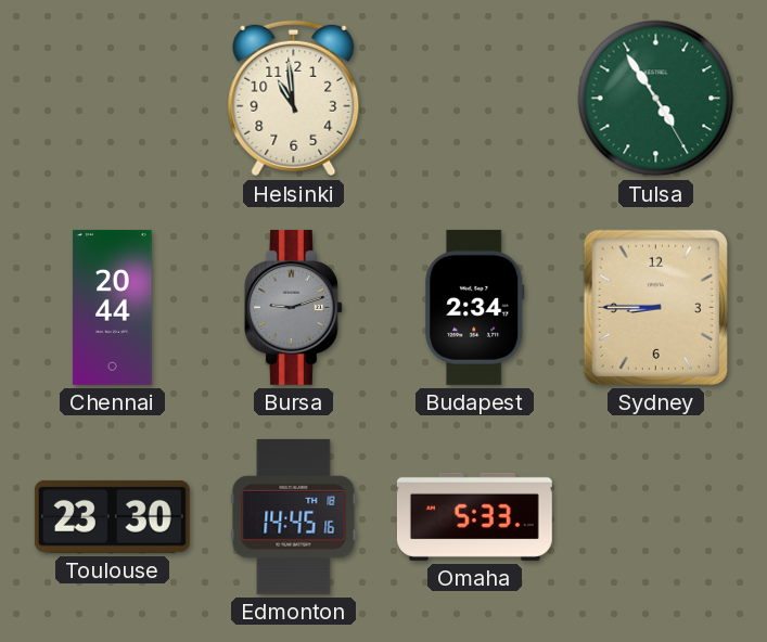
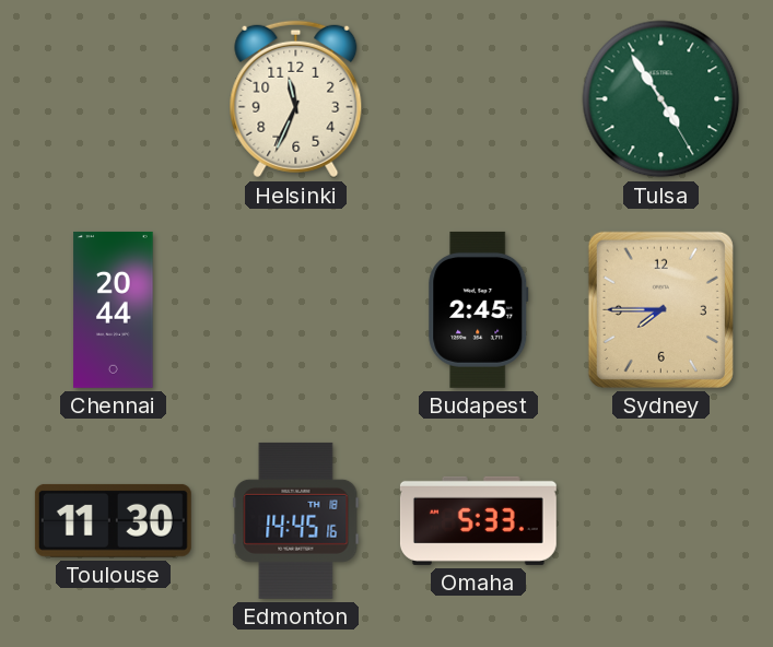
Helsinki: 10:59 -> 11:34 (296, 99)
Bursa: 9:12 -> none (293, 307)
Budapest: 2:34 -> 2:45 (479, 309)
Sydney: 8:45 -> 7:45 (660, 309)
Toulouse: 23:30 -> 11:30 (113, 520)
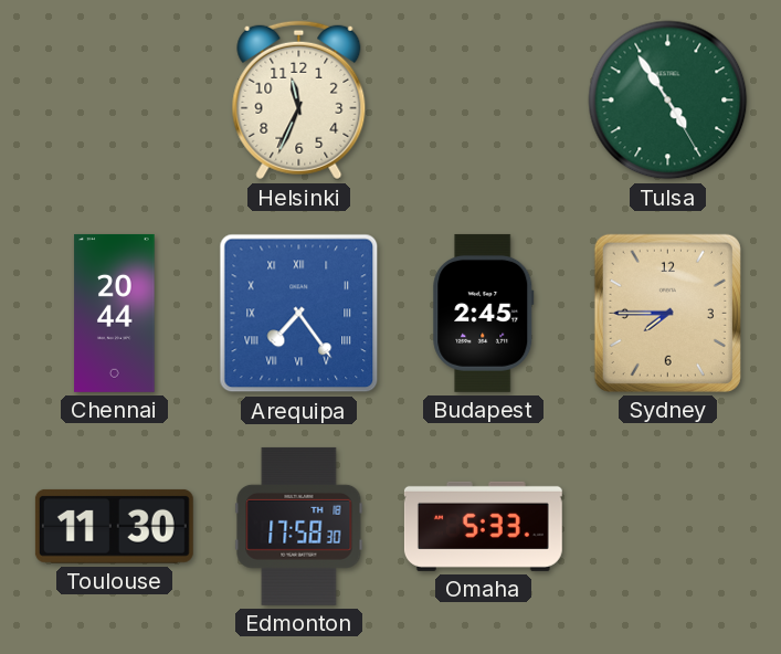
Arequipa: none -> 7:24 (299, 314)
Edmonton: 14:45 -> 17:58 (299, 526)
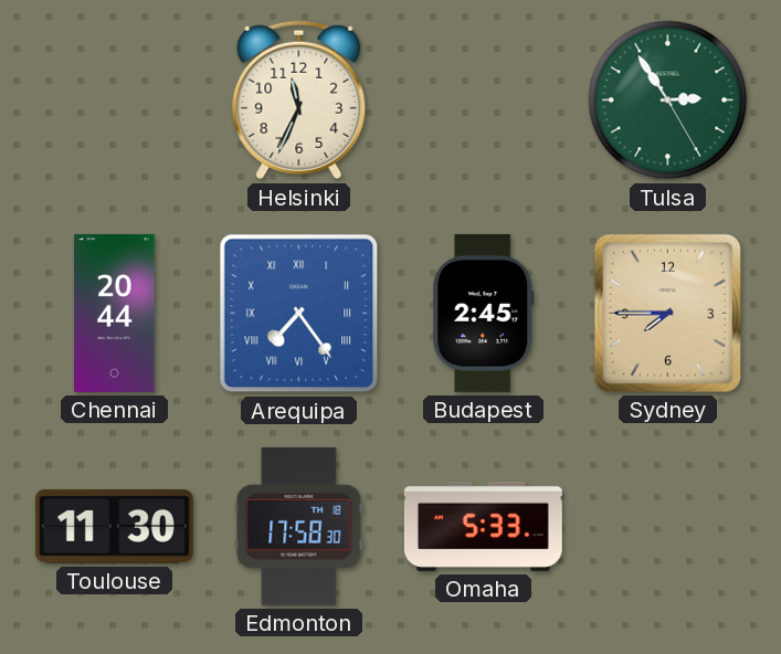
Tulsa: 4:54 -> 2:54 (668, 101)
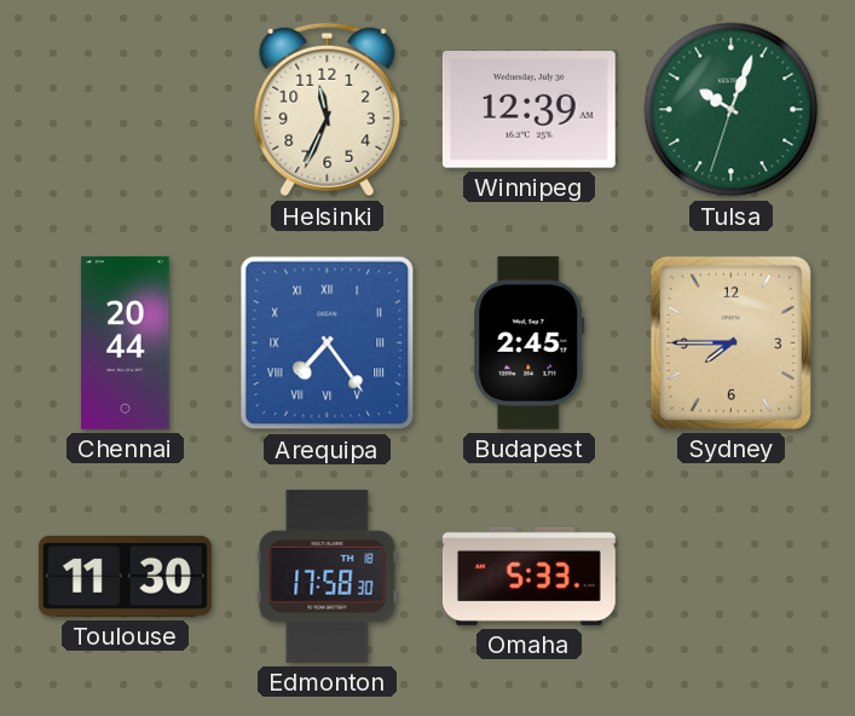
Winnipeg: none -> 12:39 (528, 110)
Tulsa: 2:54 -> 10:03 (732, 110)
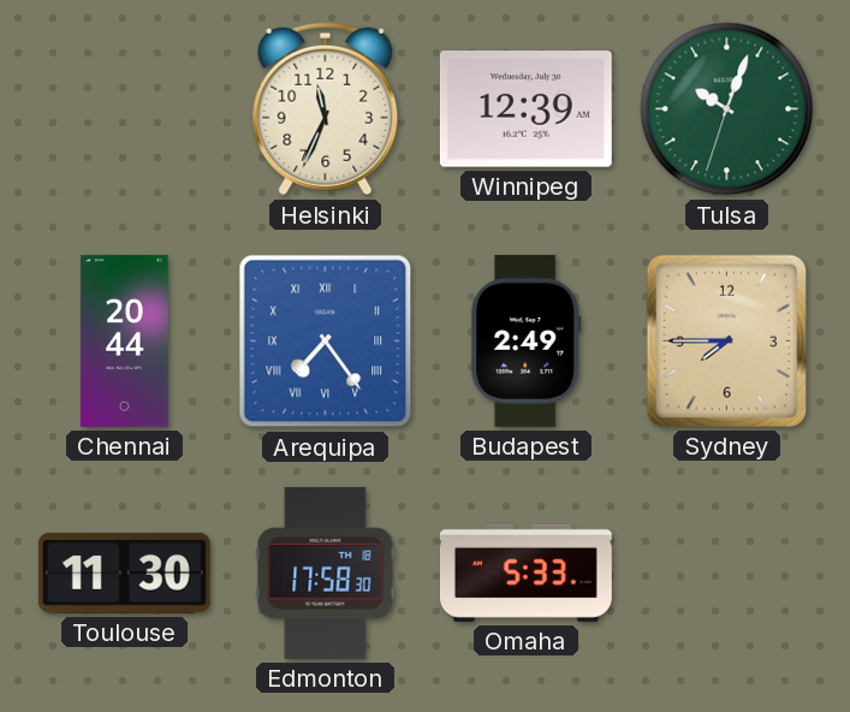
Budapest: 2:45 -> 2:49 (527, 340)
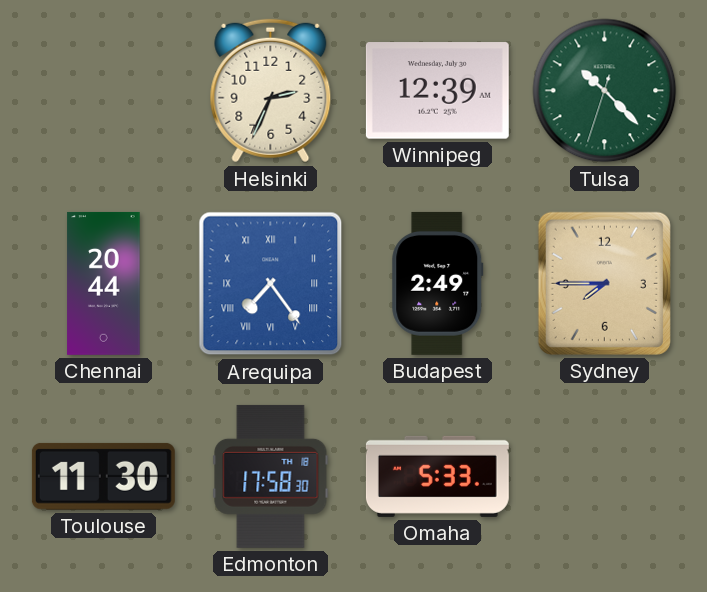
Helsinki: 11:34 -> 2:34 (271, 91)
Tulsa: 10:03 -> 10:22 (605, 91)
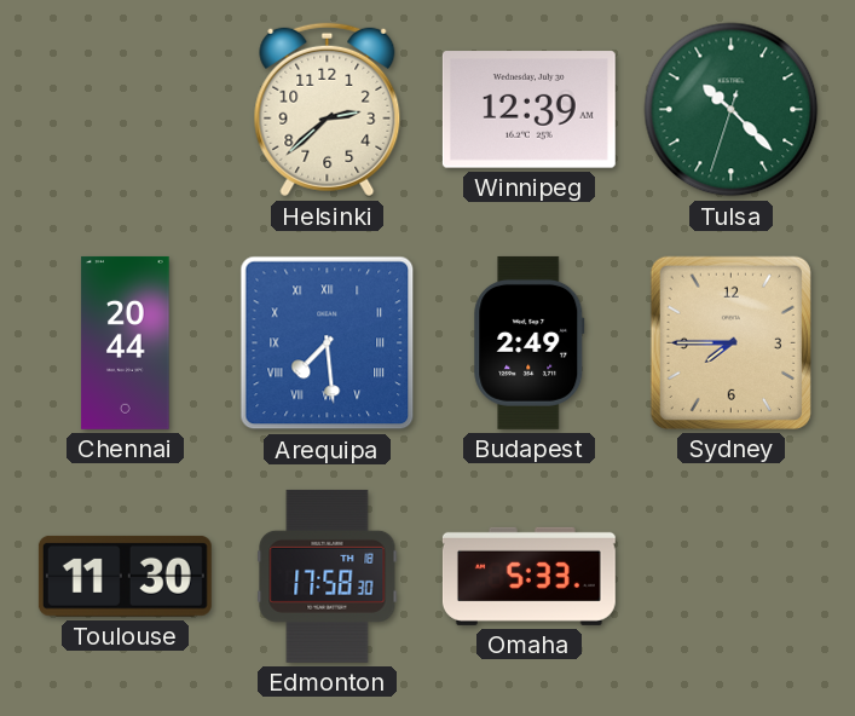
Helsinki: 2:34 -> 2:38 (328, 110)
Arequipa: 7:24 -> 7:29 (328, 343)
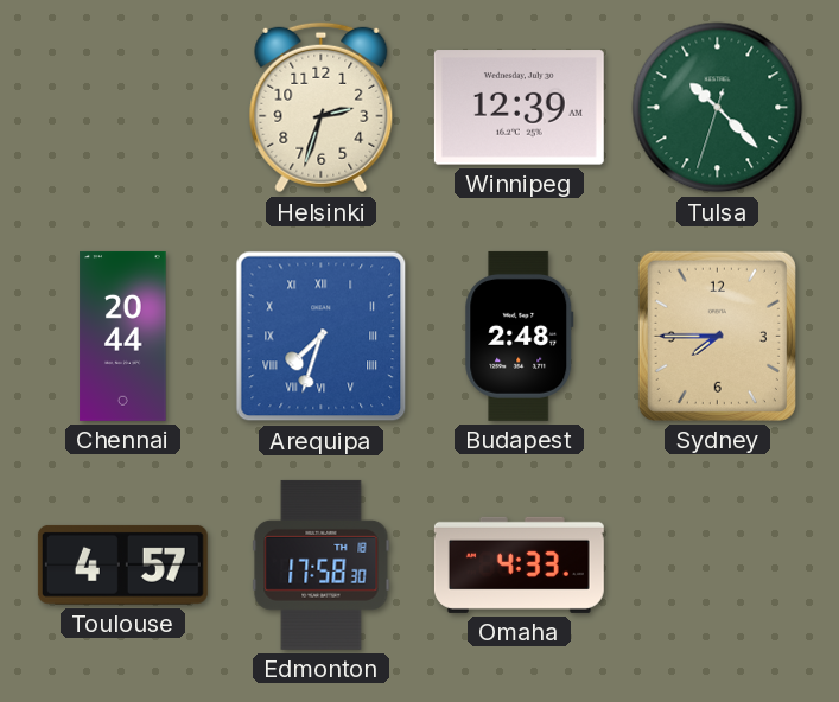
Helsinki: 2:38 -> 2:33 (322, 108)
Arequipa: 7:29 -> 7:33 (322, 337)
Budapest: 2:49 -> 2:48 (520, 336)
Toulouse: 11:30 -> 4:57 (122, 564)
Omaha: 5:33 -> 4:33 (519, 564)
